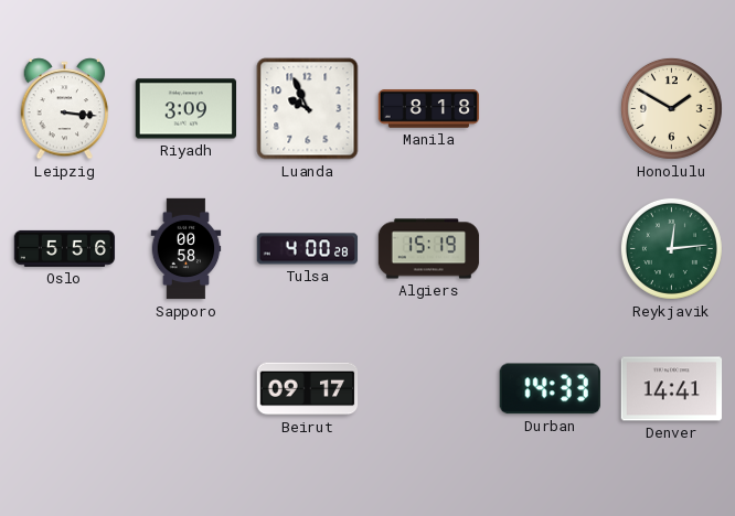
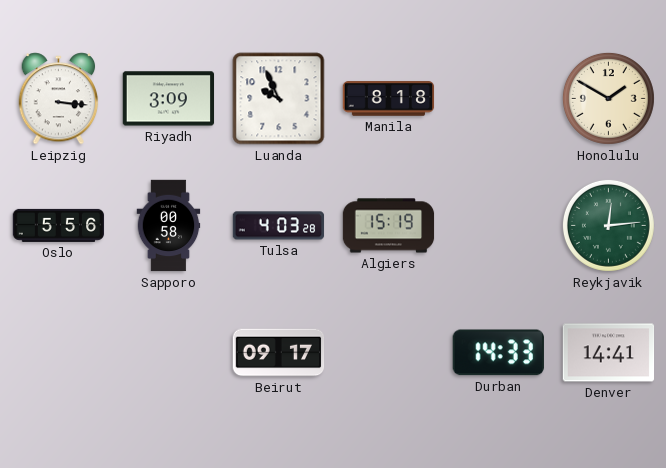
Tulsa: 4:00 -> 4:03 (279, 226)
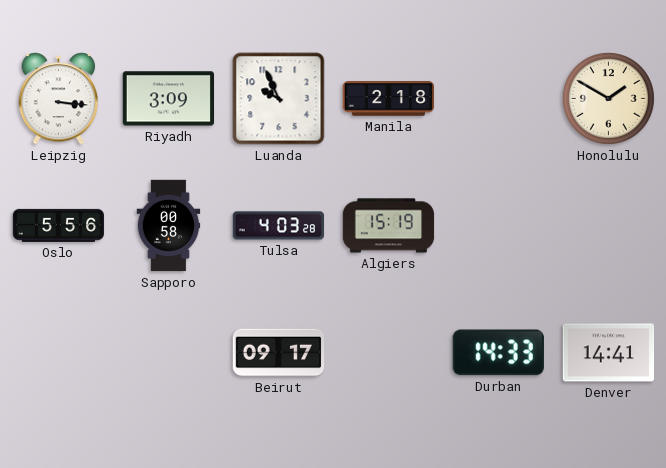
Manila: 8:18 -> 2:18 (389, 99)
Reykjavik: 12:14 -> none (608, 225)
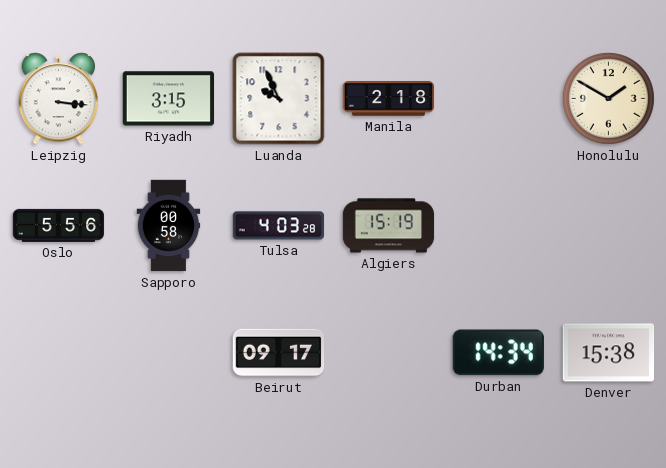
Riyadh: 3:09 -> 3:15 (169, 99)
Durban: 14:33 -> 14:34 (498, 353)
Denver: 14:41 -> 15:38 (609, 353)
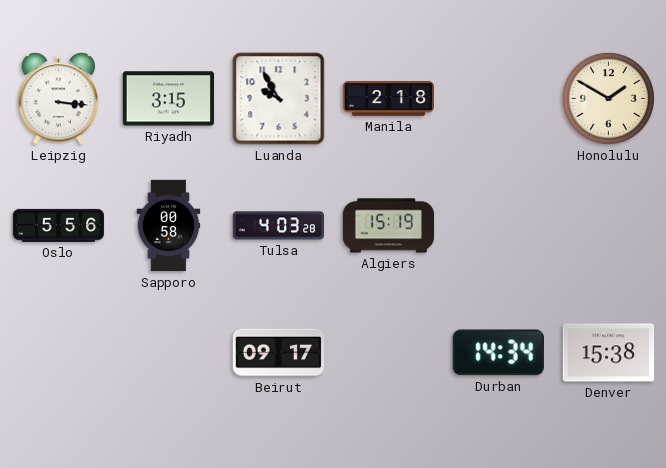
Luanda: 9:56 -> 9:55 (279, 99)
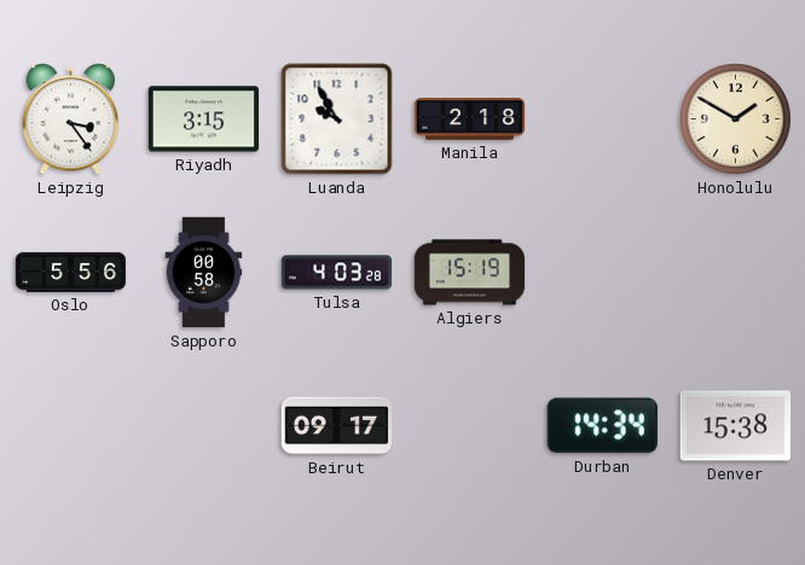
Leipzig: 3:16 -> 3:24 (71, 120)
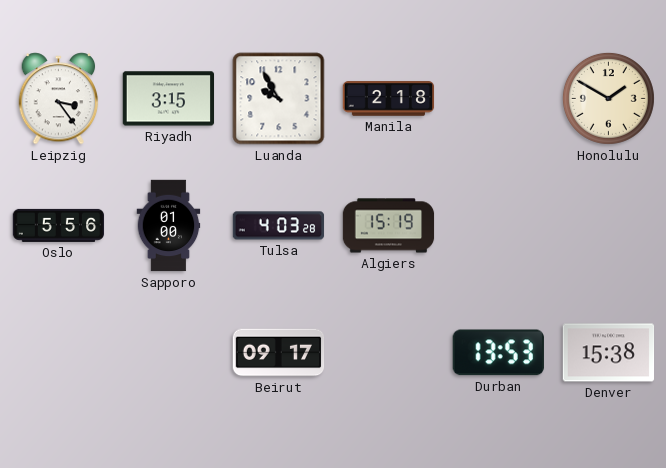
Sapporo: 00:58 -> 01:00 (169, 226)
Durban: 14:34 -> 13:53 (498, 353)
